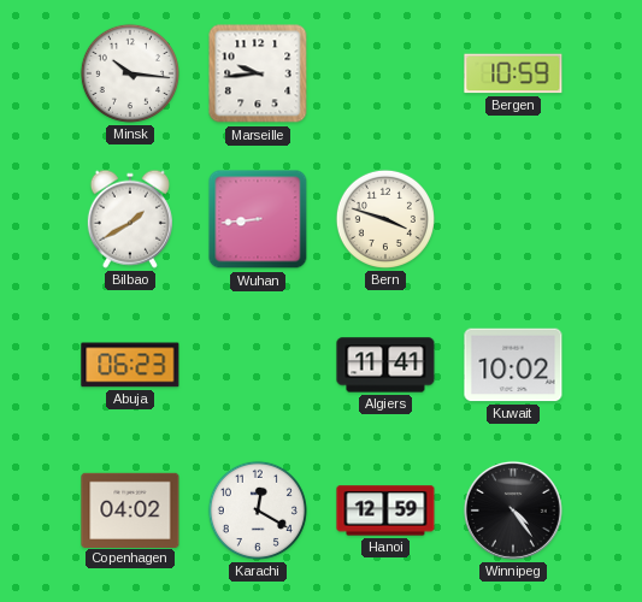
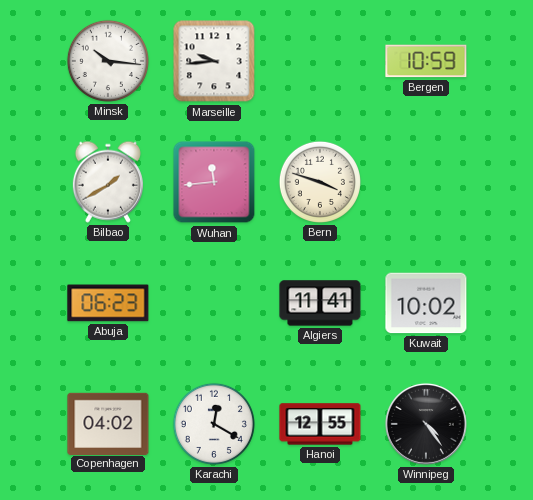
Wuhan: 8:44 -> 11:44 (214, 182)
Hanoi: 12:59 -> 12:55 (320, 424)
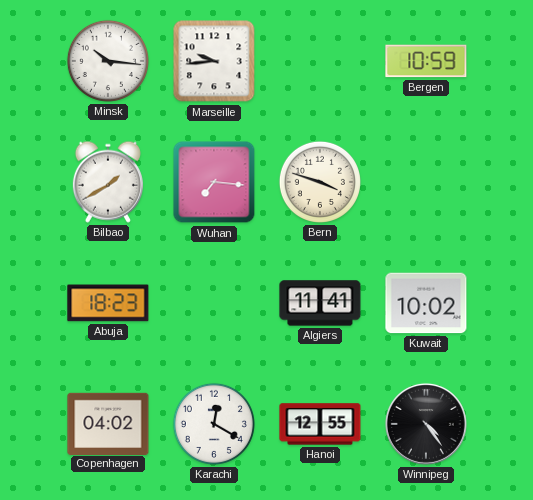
Wuhan: 11:44 -> 7:16 (214, 182)
Abuja: 06:23 -> 18:23 (108, 303)
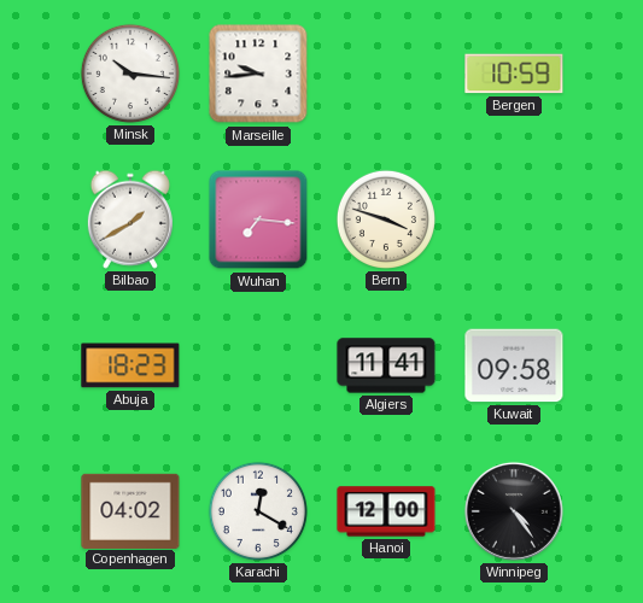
Kuwait: 10:02 -> 09:58 (514, 365)
Hanoi: 12:55 -> 12:00 (386, 511)
